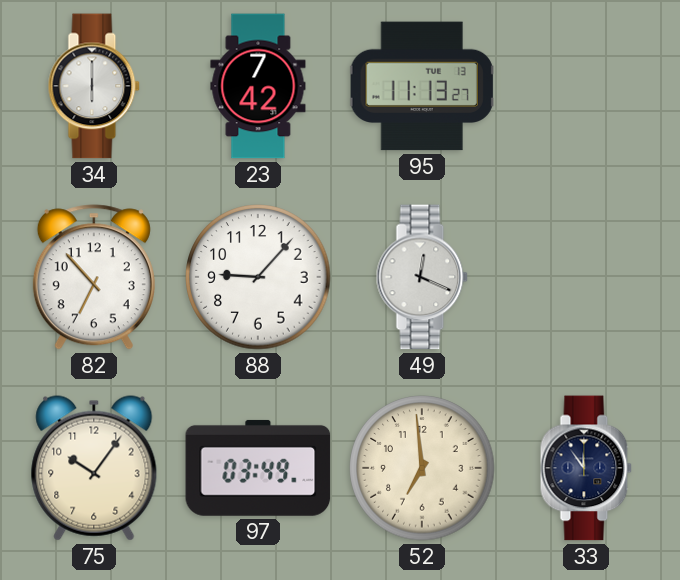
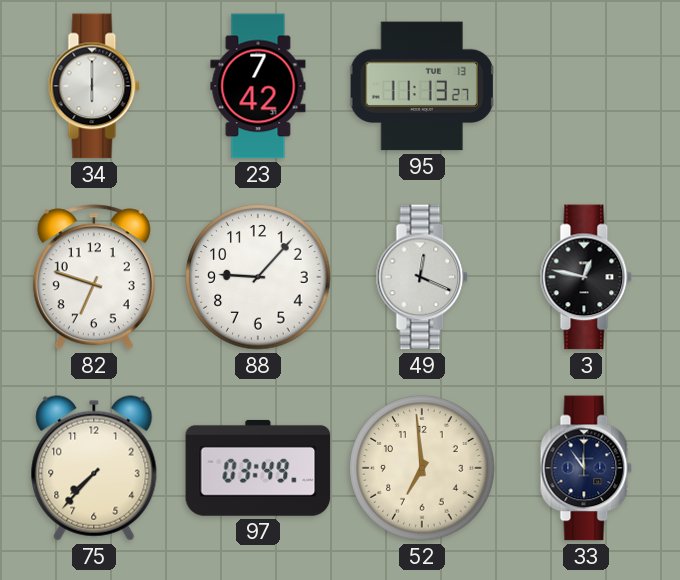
82: 6:53 -> 6:48 (94, 277)
3: none -> 12:47 (586, 277)
75: 10:06 -> 7:37 (94, 468)
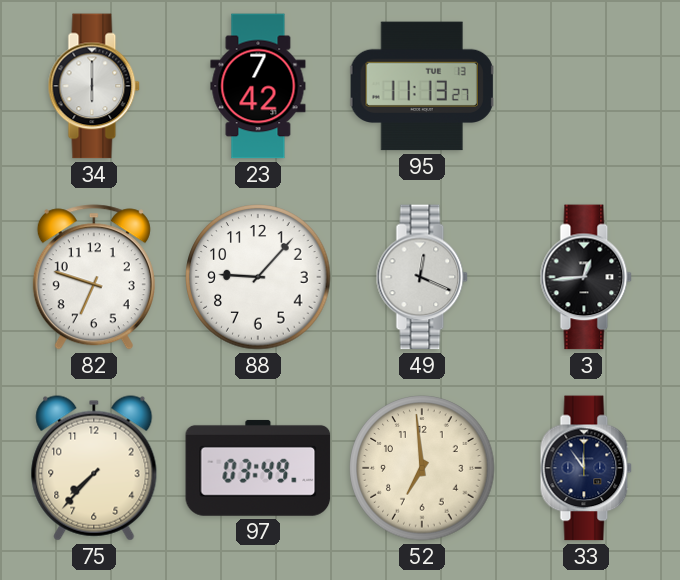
3: 12:47 -> 12:44 (586, 277)
